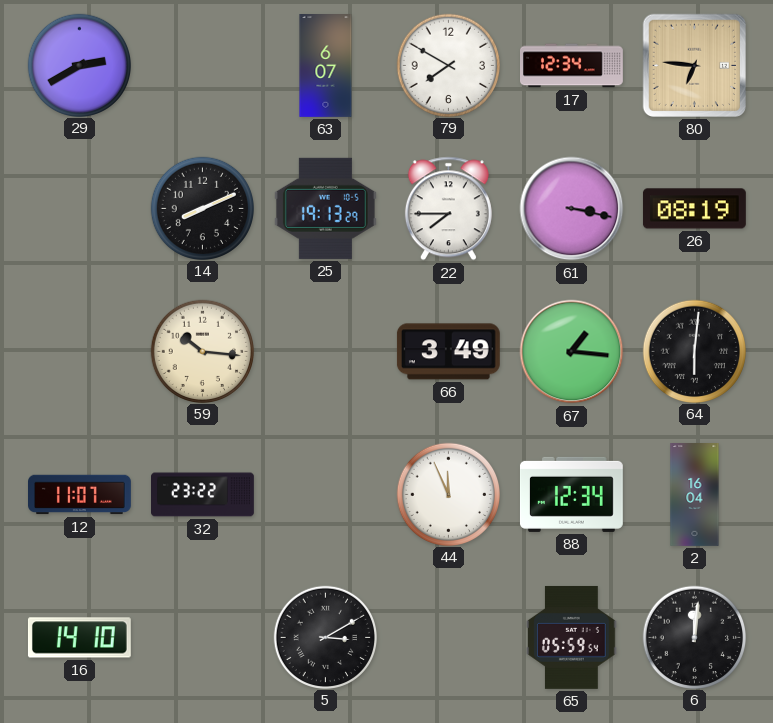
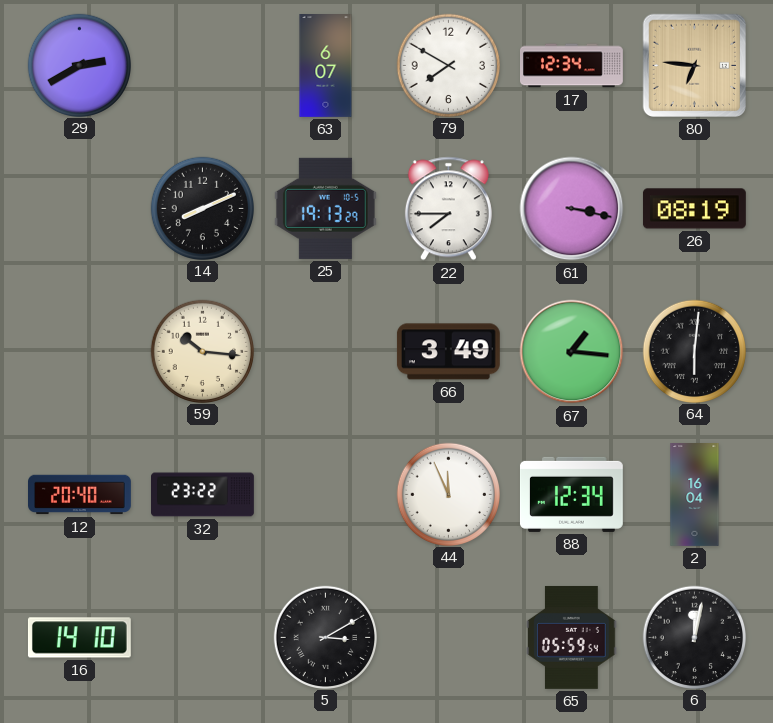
12: 11:07 -> 20:40 (80, 495)
6: 12:01 -> 12:02 (694, 637)
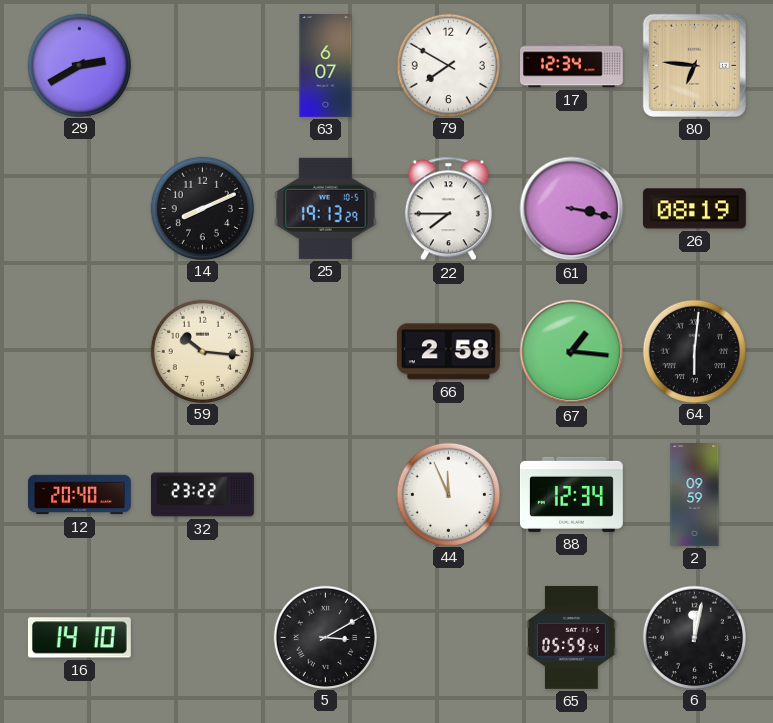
66: 3:49 -> 2:58 (448, 352)
2: 16:04 -> 09:59 (695, 495)
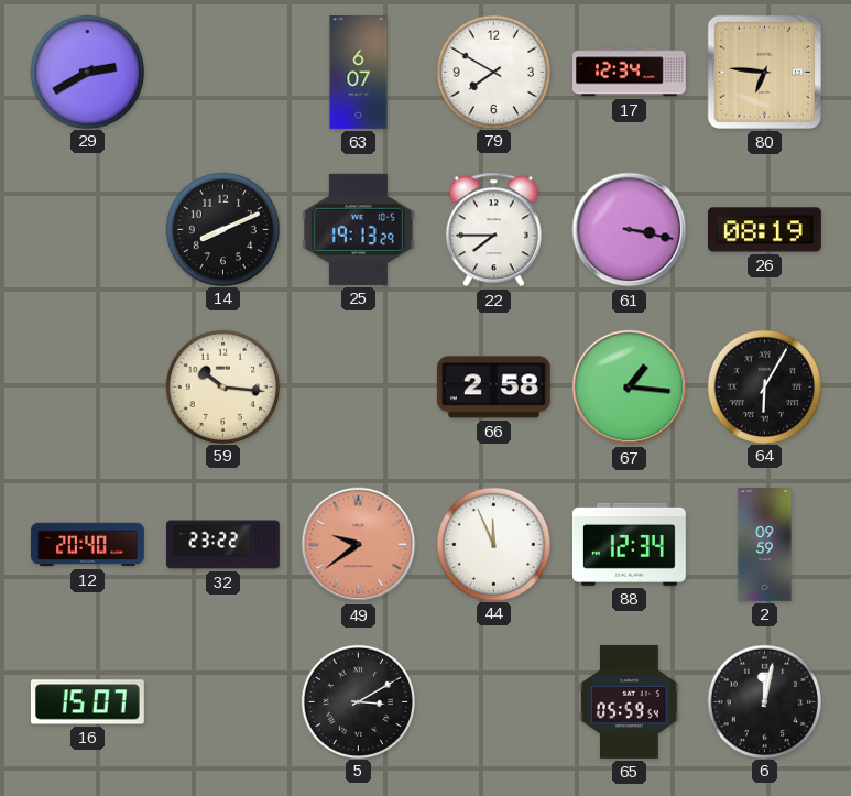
64: 6:01 -> 6:05 (764, 386)
49: none -> 9:39 (359, 545)
16: 14:10 -> 15:07 (87, 702)
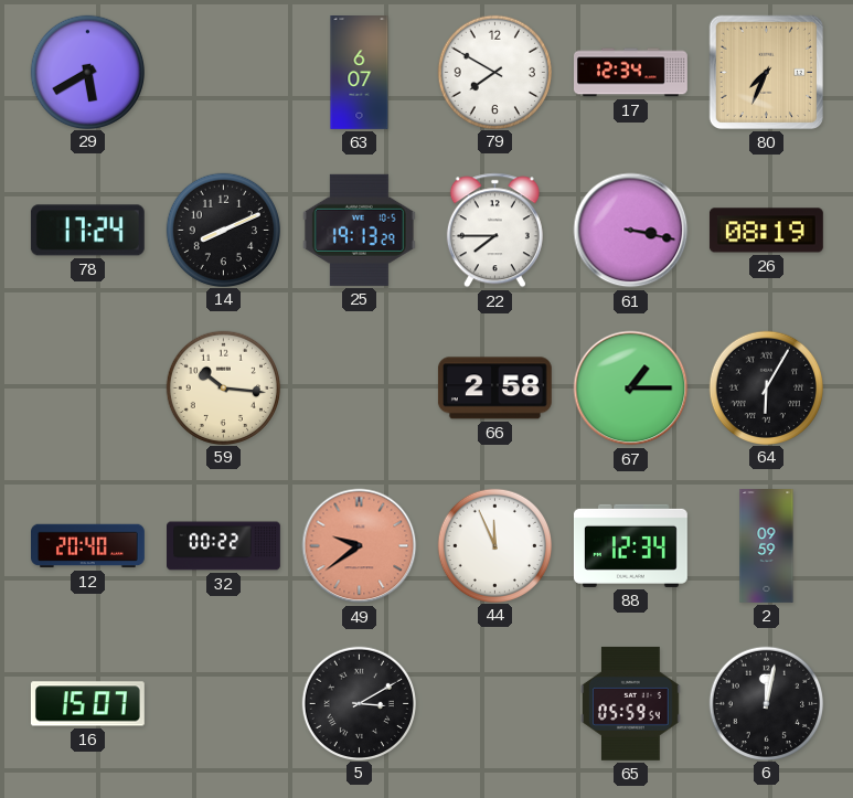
29: 2:40 -> 5:40 (87, 72)
80: 6:46 -> 7:34 (766, 72)
78: none -> 17:24 (87, 231)
67: 1:16 -> 1:15 (631, 389)
32: 23:22 -> 00:22 (224, 546)
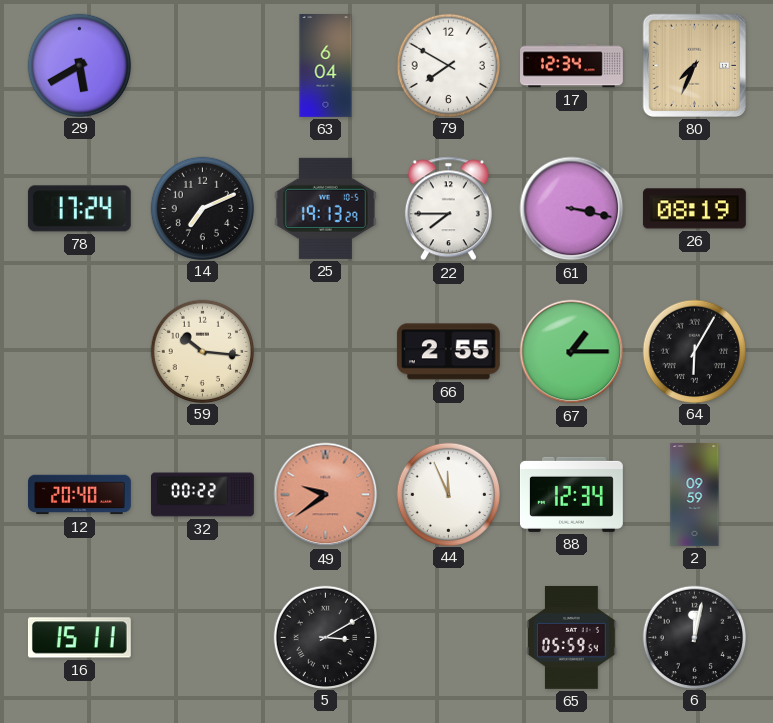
63: 6:07 -> 6:04 (326, 66)
14: 8:11 -> 7:11 (202, 208)
66: 2:58 -> 2:55 (448, 352)
16: 15:07 -> 15:11 (79, 638)
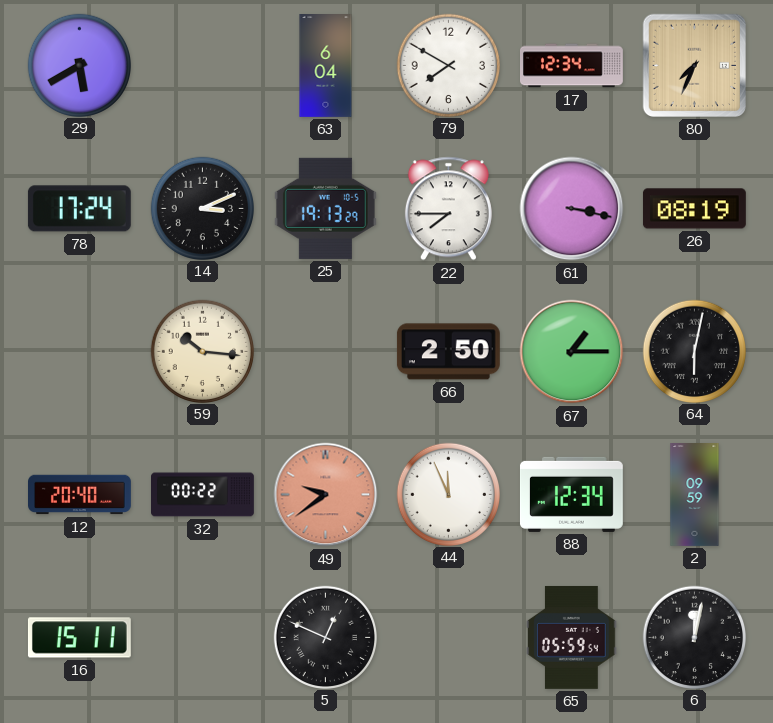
14: 7:11 -> 3:11 (202, 208)
66: 2:55 -> 2:50 (448, 352)
64: 6:05 -> 6:02 (694, 351)
5: 3:10 -> 12:49 (325, 637)
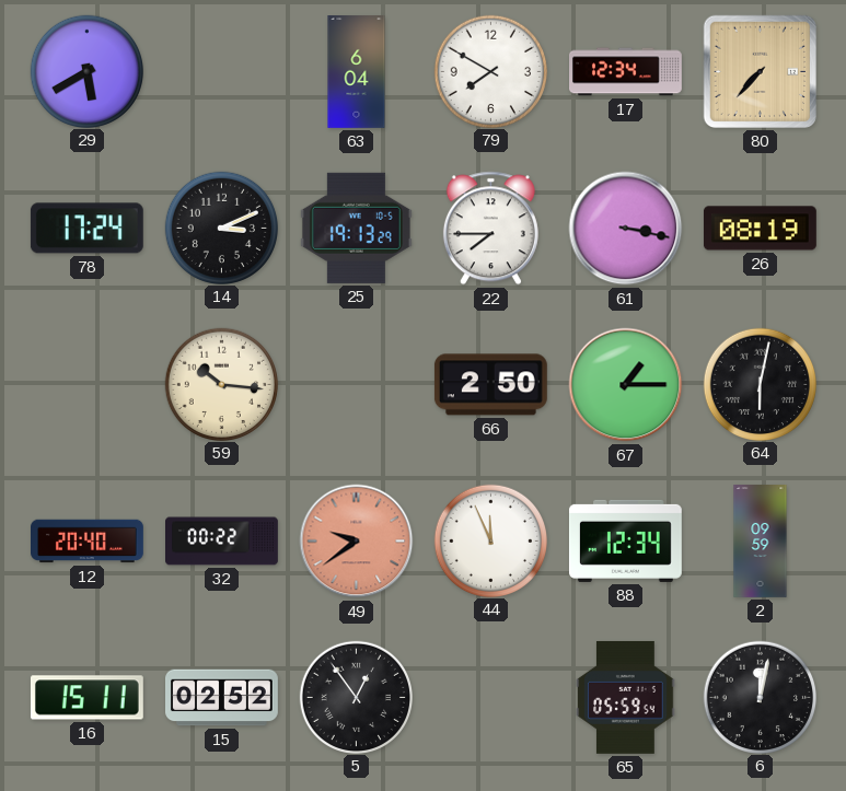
80: 7:34 -> 7:37 (760, 71)
15: none -> 02:52 (222, 698)
5: 12:49 -> 12:54 (356, 697)
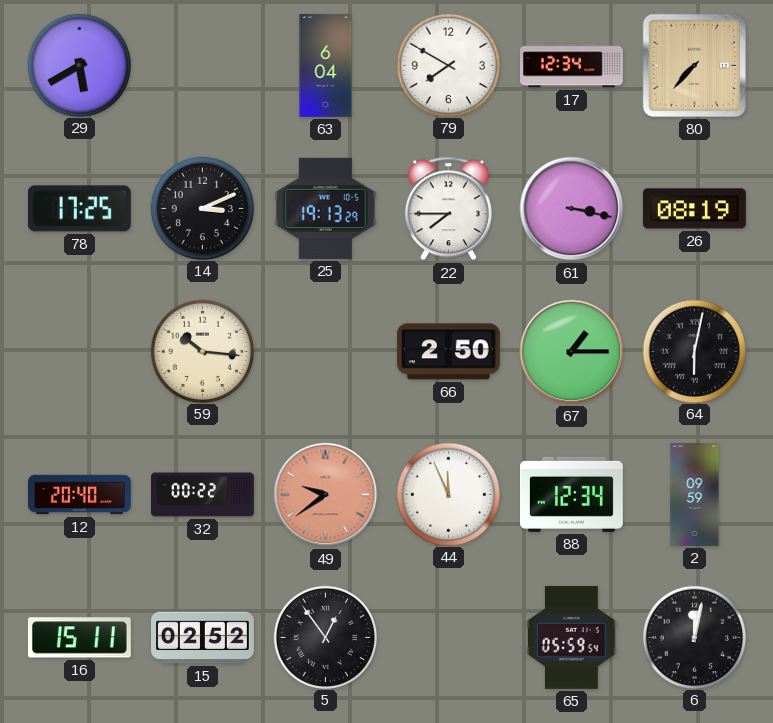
78: 17:24 -> 17:25 (79, 209)
